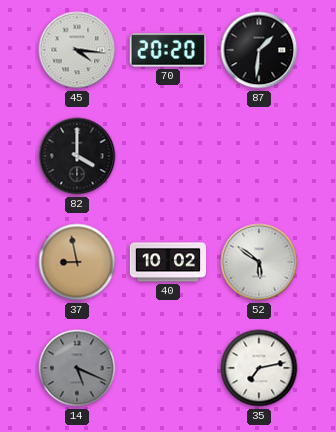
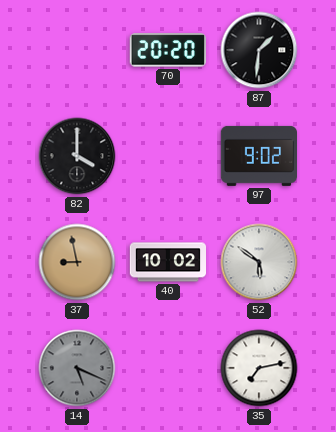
45: 4:16 -> none (77, 50)
97: none -> 9:02 (258, 156)
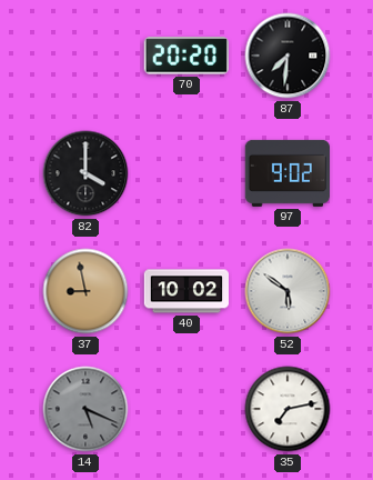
87: 1:31 -> 7:31 (288, 56)
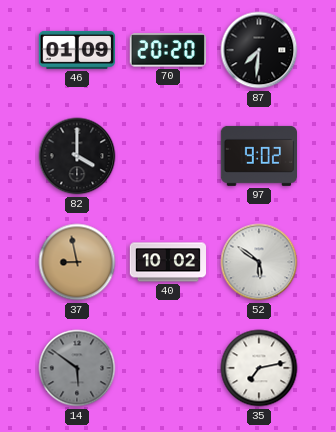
46: none -> 01:09 (76, 50)
14: 5:19 -> 5:51 (77, 368)
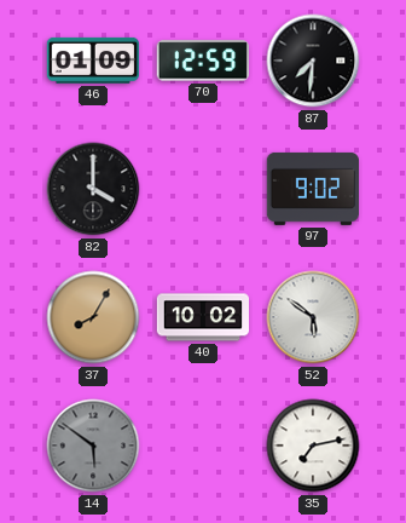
70: 20:20 -> 12:59 (203, 61)
37: 8:58 -> 8:05 (93, 317)
